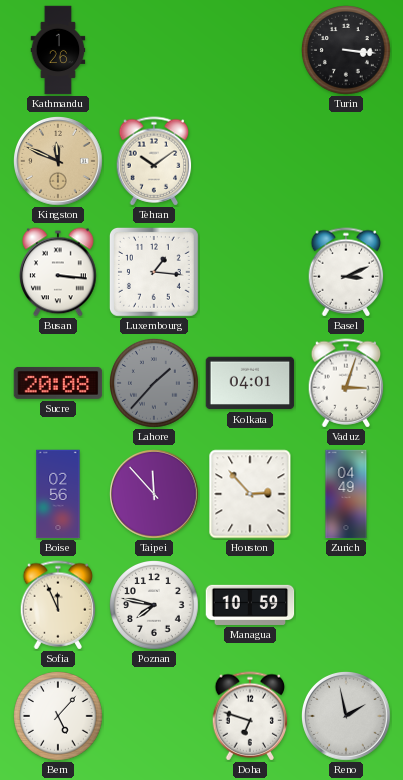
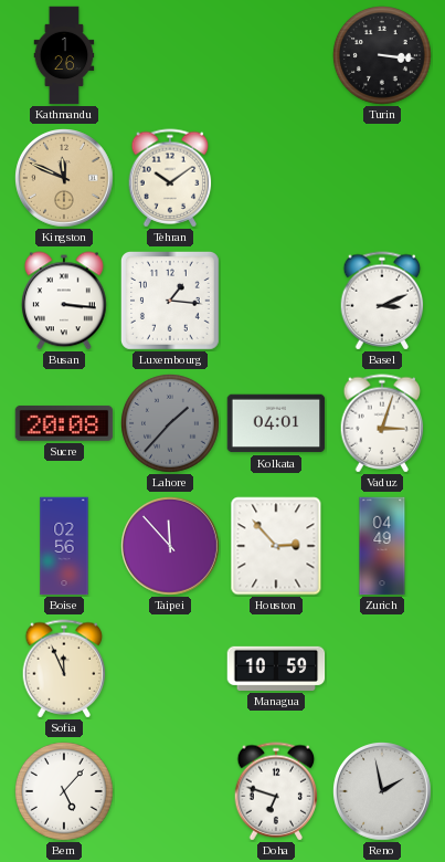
Poznan: 7:47 -> none (155, 606)
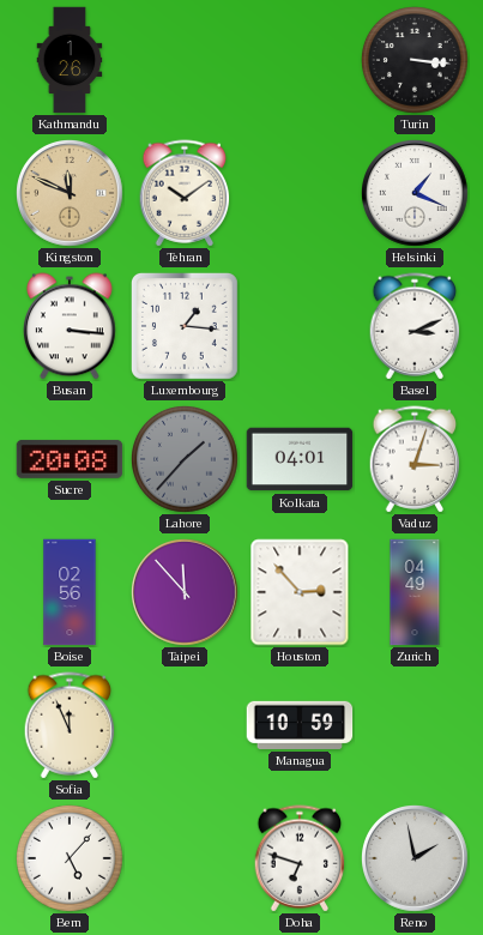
Helsinki: none -> 1:19 (416, 194)
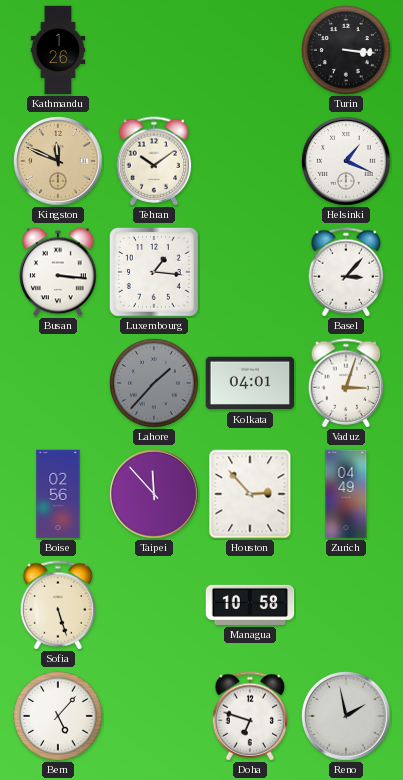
Basel: 3:11 -> 3:07 (346, 272)
Sucre: 20:08 -> none (70, 459)
Sofia: 11:56 -> 5:27 (58, 605)
Managua: 10:59 -> 10:58 (250, 605)
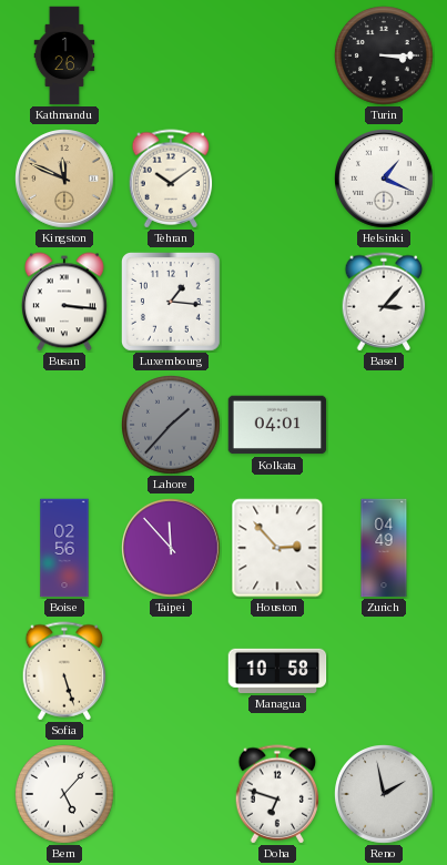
Turin: 3:16 -> 3:15 (385, 57)
Vaduz: 3:03 -> none (346, 383)
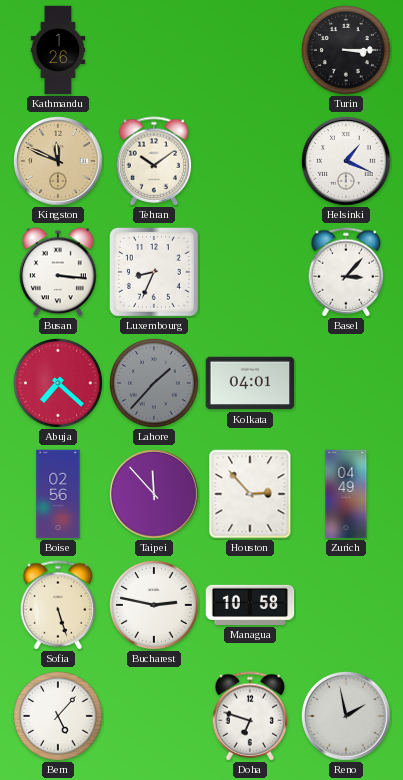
Luxembourg: 1:16 -> 8:34 (154, 272)
Abuja: none -> 7:22 (59, 384)
Bucharest: none -> 2:47 (155, 606)
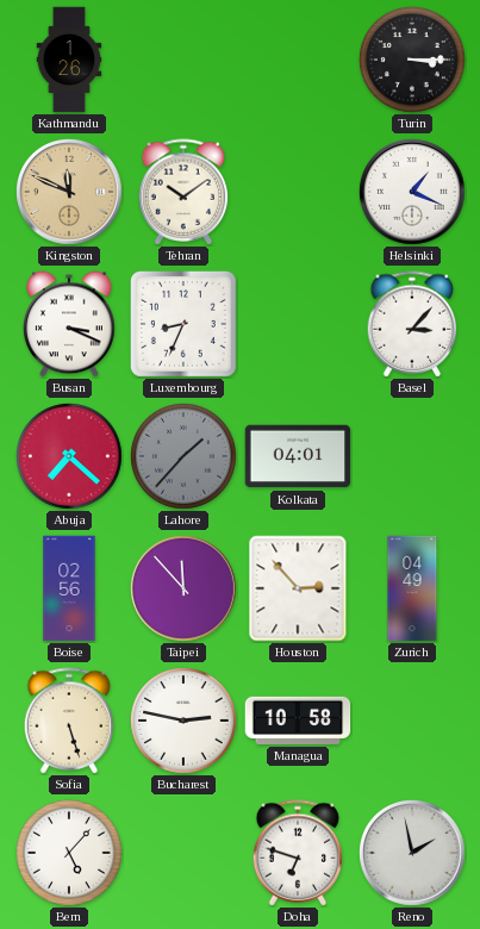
Busan: 3:16 -> 3:19 (70, 324)
